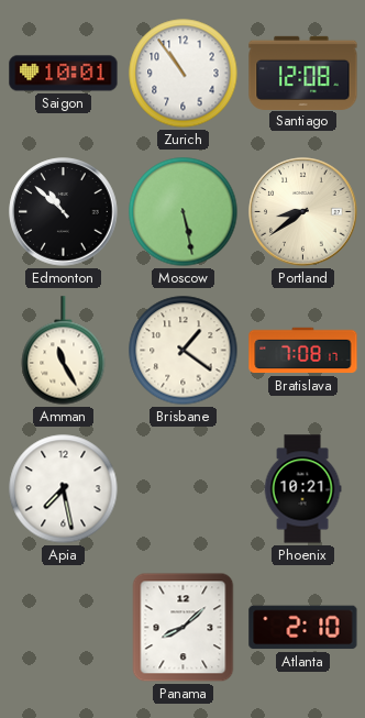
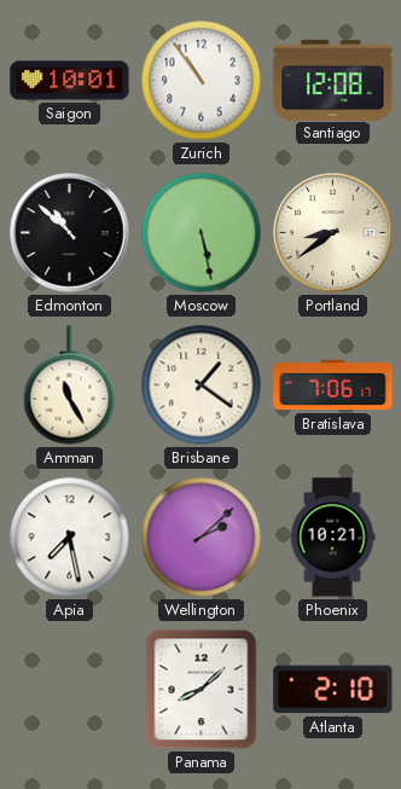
Bratislava: 7:08 -> 7:06 (333, 385)
Wellington: none -> 2:08 (202, 538)
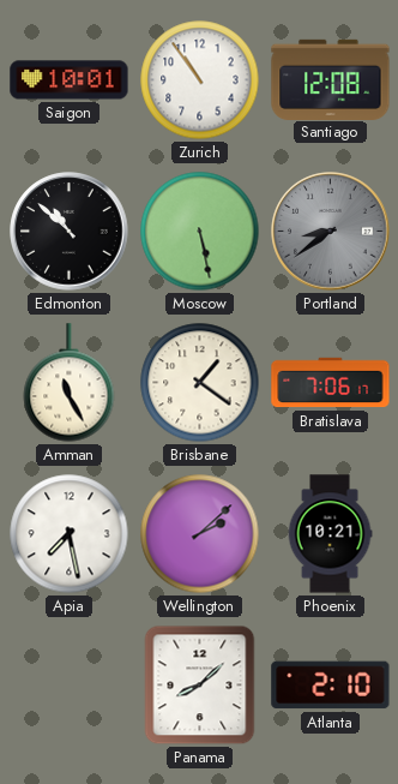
Portland dial: cream -> grey (331, 232)
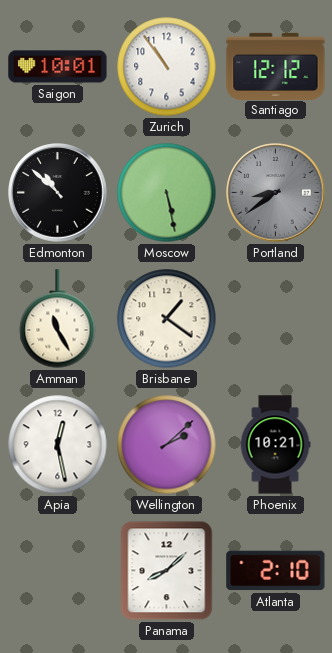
Santiago: 12:08 -> 12:12 (276, 66)
Bratislava: 7:06 -> none (331, 383)
Apia: 7:28 -> 12:28 (58, 445)
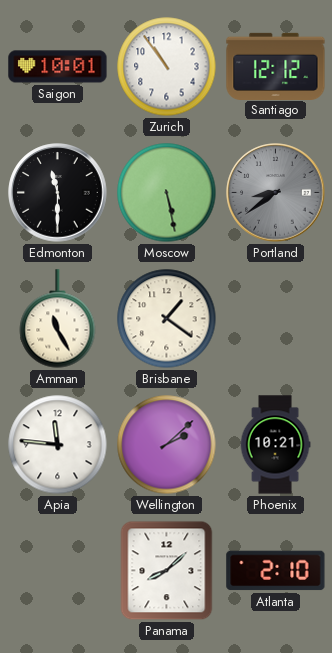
Edmonton: 10:52 -> 11:30 (58, 193)
Apia: 12:28 -> 11:46 (58, 445)
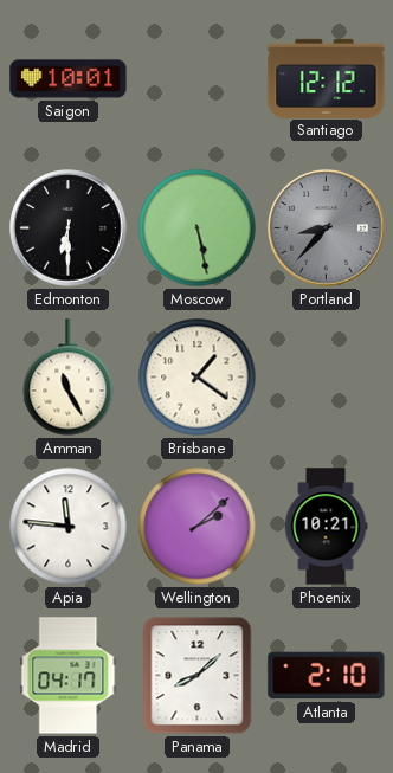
Zurich: 10:54 -> none (167, 67)
Edmonton: 11:30 -> 6:30 (69, 228)
Portland: 8:39 -> 8:37 (327, 228)
Madrid: none -> 04:17 (69, 676)
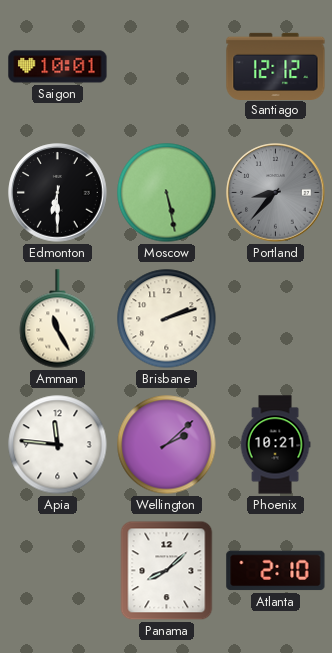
Brisbane: 1:21 -> 2:12 (167, 319)
Madrid: 04:17 -> none (69, 676)
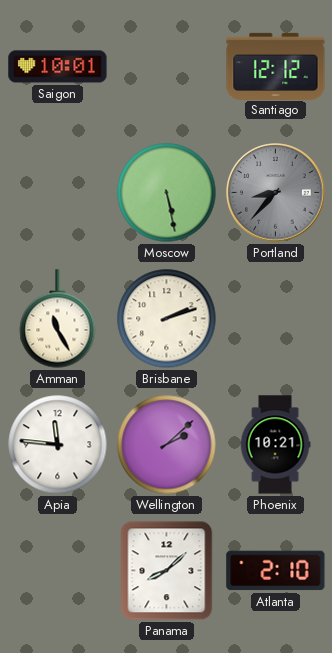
Edmonton: 6:30 -> none (58, 193)
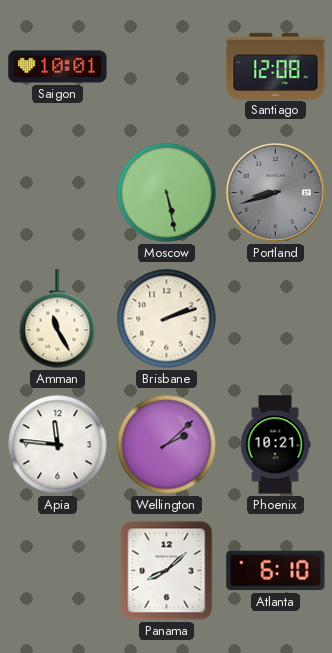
Santiago: 12:12 -> 12:08 (276, 66)
Portland: 8:37 -> 8:42 (276, 193)
Atlanta: 2:10 -> 6:10 (276, 571)
